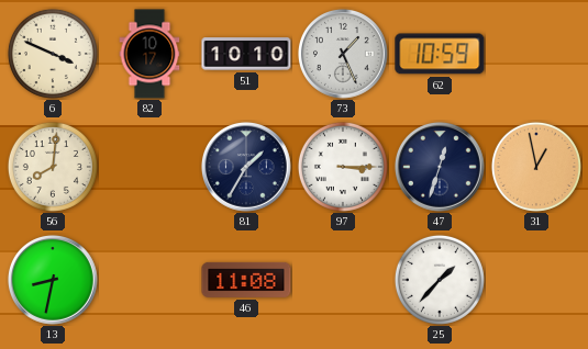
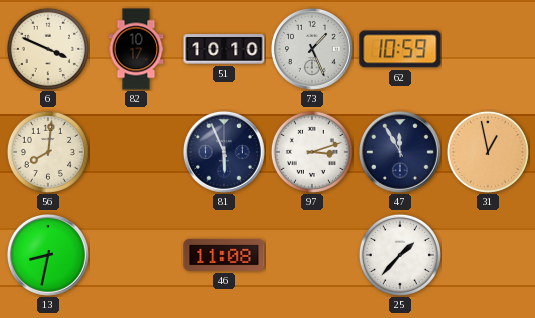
81: 1:35 -> 5:56 (224, 152)
97: 3:15 -> 3:12 (312, 152)
47: 12:33 -> 11:55 (400, 152)
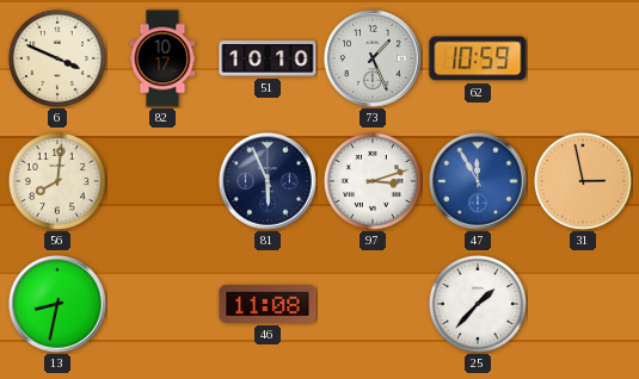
47 dial: navy -> blue (478, 181)
31: 12:58 -> 2:58 (583, 181)
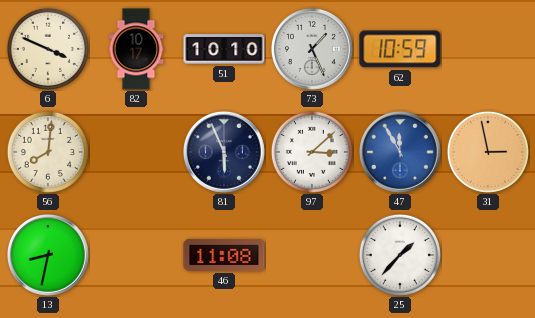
97: 3:12 -> 3:08 (312, 152)
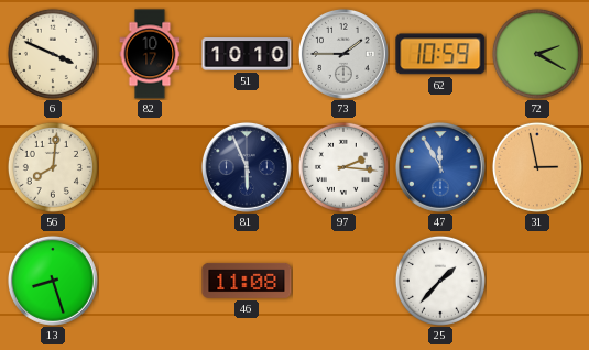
73: 1:26 -> 1:45 (343, 54)
72: none -> 2:20 (537, 54)
97: 3:08 -> 2:16 (343, 167)
13: 8:32 -> 8:27 (53, 281)
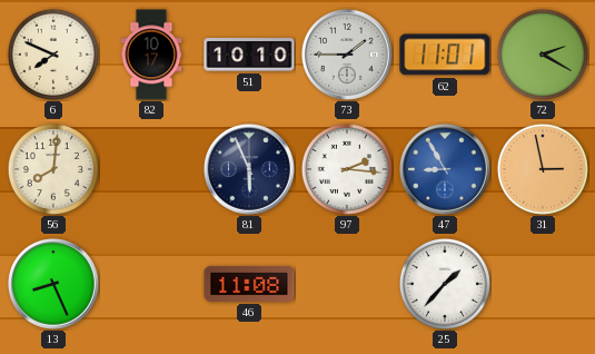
6: 3:49 -> 7:49 (53, 55)
62: 10:59 -> 11:01 (445, 55)
47: 11:55 -> 8:55 (445, 169)
13: 8:27 -> 8:26 (53, 284)
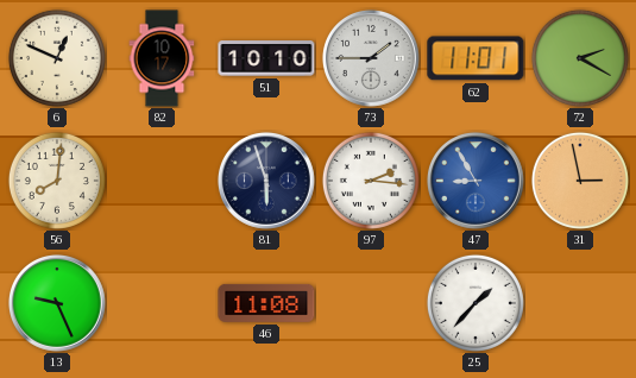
6: 7:49 -> 12:49 (57, 58)
81: 5:56 -> 5:57 (266, 181)
13: 8:26 -> 9:26 (57, 303)
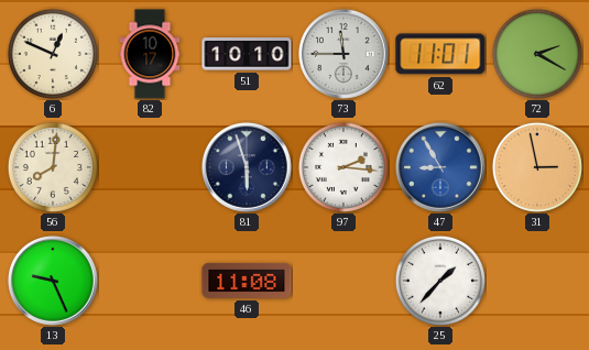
73: 1:45 -> 11:45 (343, 54)
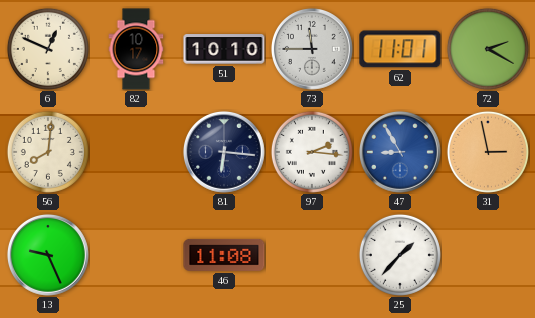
81: 5:57 -> 6:16 (224, 152)
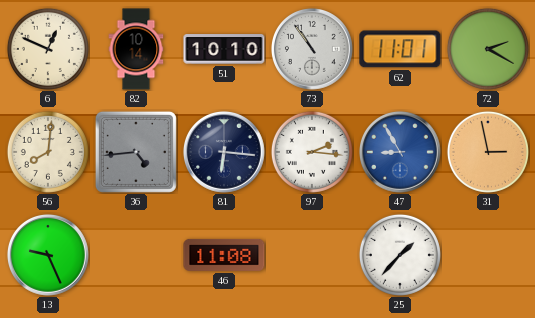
82: 10:17 -> 10:14 (136, 49)
73: 11:45 -> 10:54 (312, 49)
36: none -> 4:44 (136, 152)
